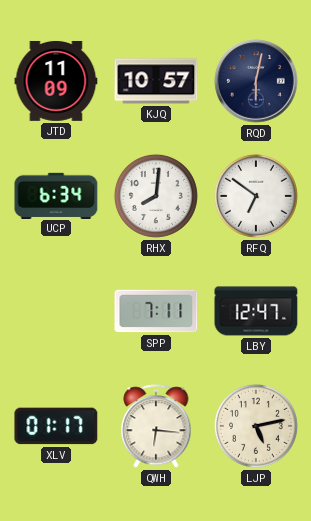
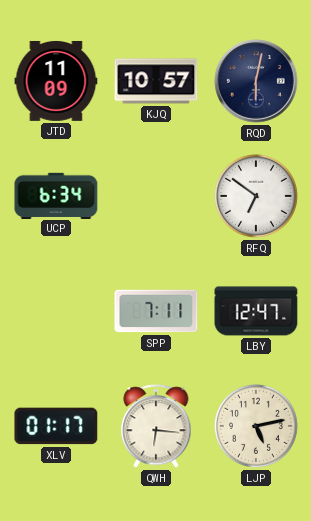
RHX: 8:01 -> none (156, 196)
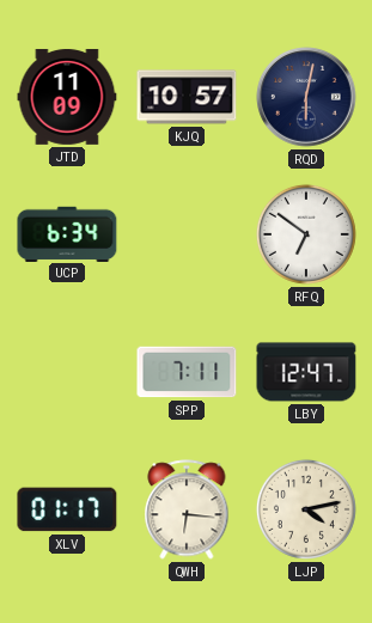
LJP: 5:13 -> 4:13 (306, 509)
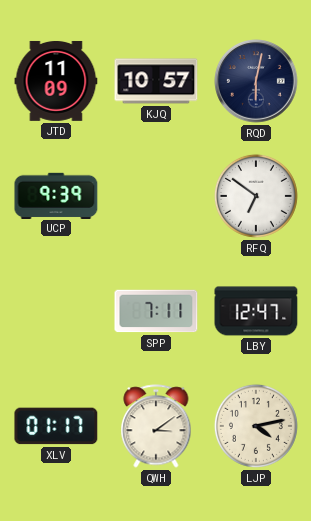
UCP: 6:34 -> 9:39 (56, 195)
QWH: 6:16 -> 3:09 (156, 426)
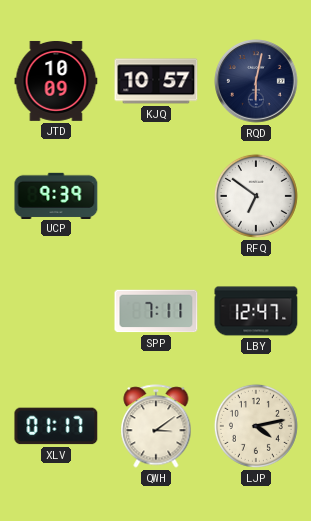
JTD: 11:09 -> 10:09 (56, 81)
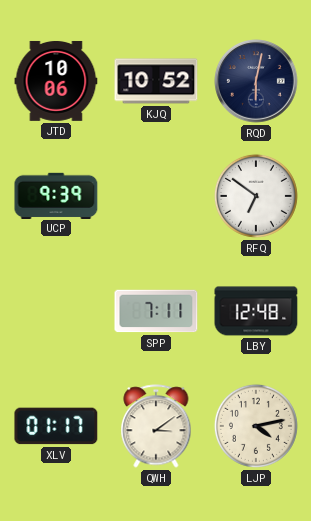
JTD: 10:09 -> 10:06 (56, 81)
KJQ: 10:57 -> 10:52 (156, 81)
LBY: 12:47 -> 12:48 (256, 311)
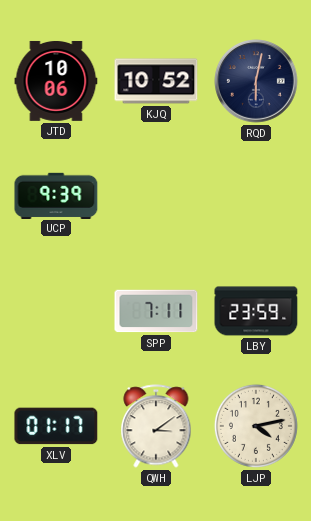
RFQ: 6:51 -> none (256, 196)
LBY: 12:48 -> 23:59 (256, 311)
